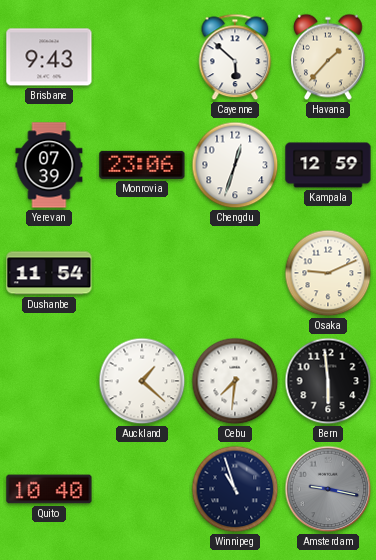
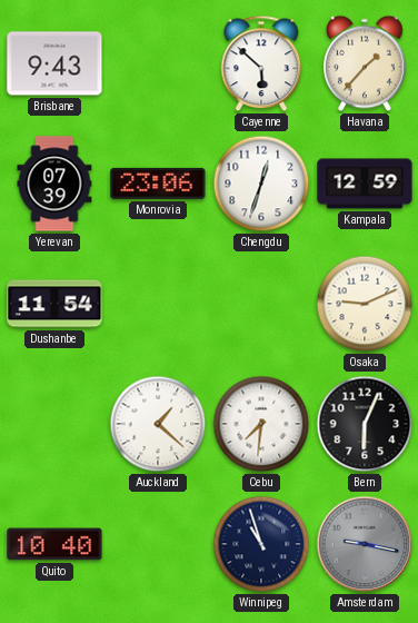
Bern: 5:59 -> 6:04 (365, 424)
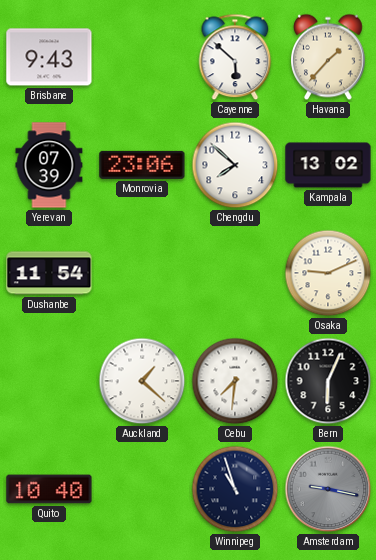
Chengdu: 12:33 -> 7:52 (235, 165)
Kampala: 12:59 -> 13:02 (328, 165)
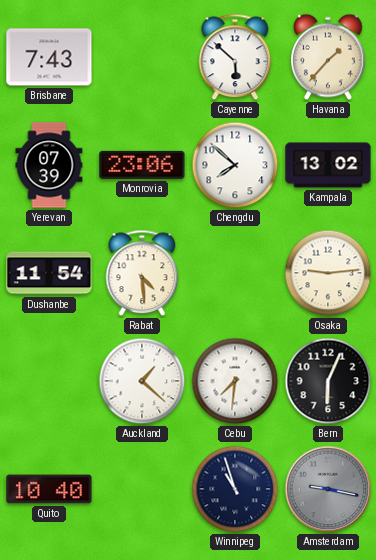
Brisbane: 9:43 -> 7:43 (49, 57)
Rabat: none -> 4:29 (142, 273)
Osaka: 9:11 -> 9:14 (328, 273)
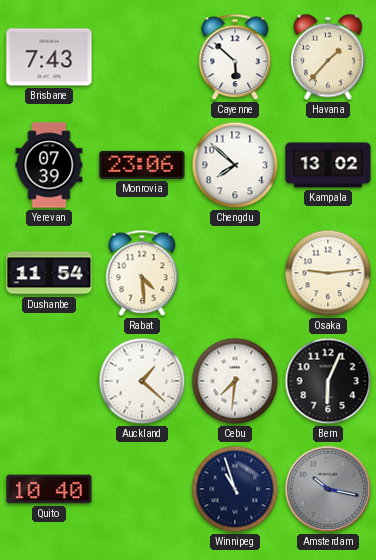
Amsterdam: 9:17 -> 10:17 (328, 489)
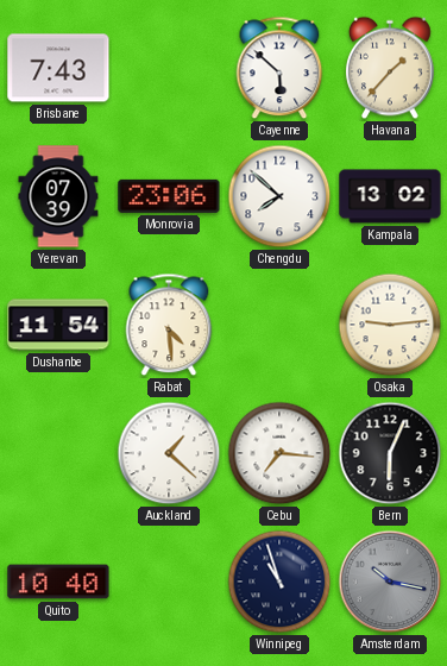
Cebu: 7:31 -> 7:16 (279, 453)
